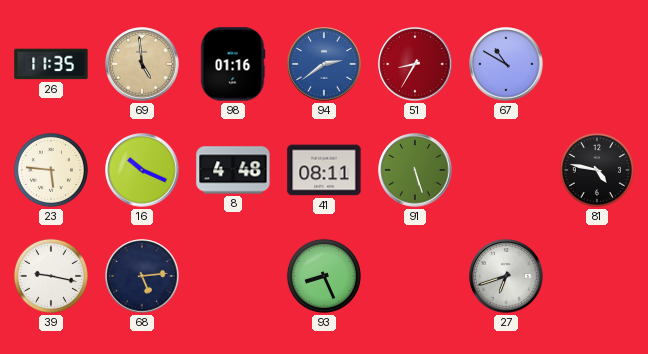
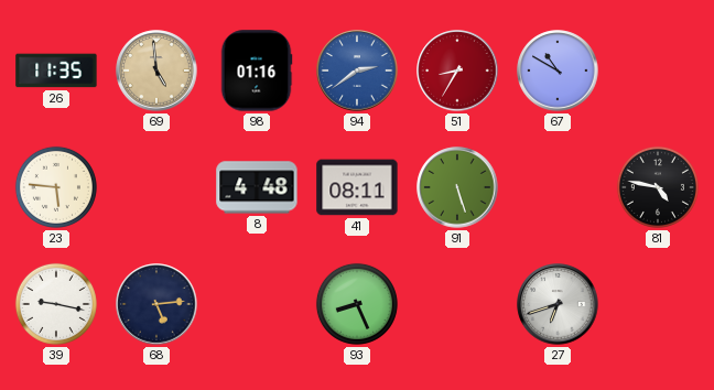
16: 10:19 -> none (142, 170)
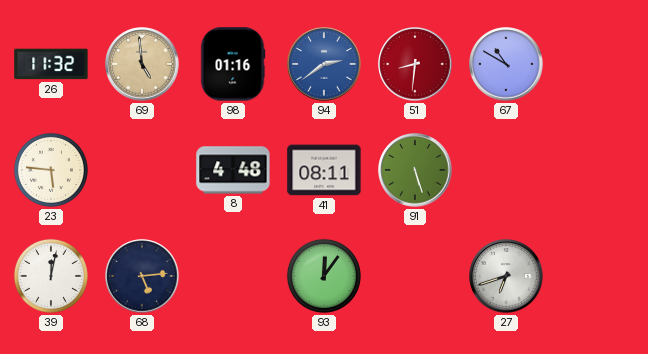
26: 11:35 -> 11:32 (51, 64)
51: 8:35 -> 8:31 (415, 64)
81: 4:47 -> none (658, 187)
39: 9:17 -> 12:02 (51, 276)
93: 8:26 -> 12:06 (324, 276)
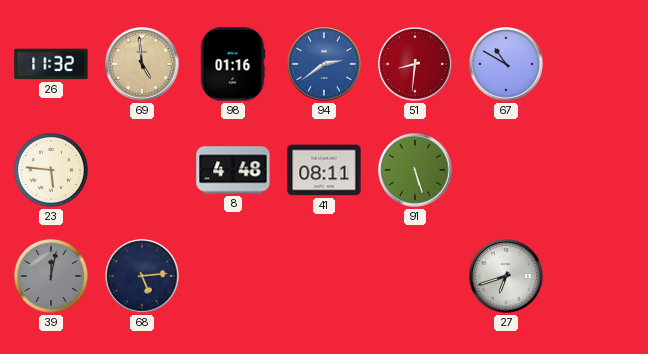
39 dial: white -> grey (51, 276)
93: 12:06 -> none (324, 276)
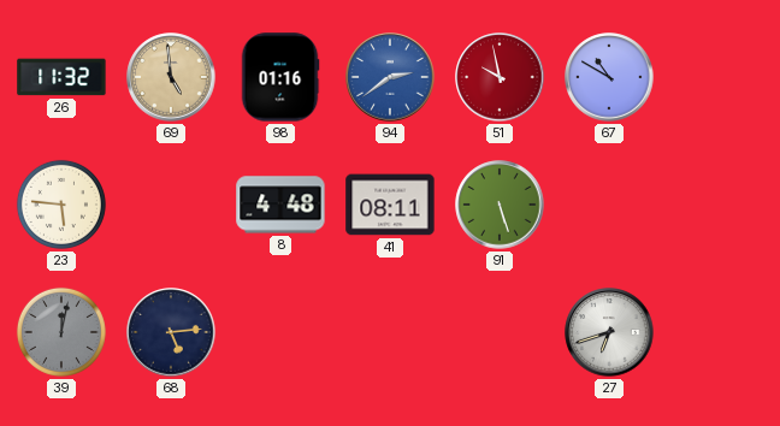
51: 8:31 -> 9:58 (500, 77)
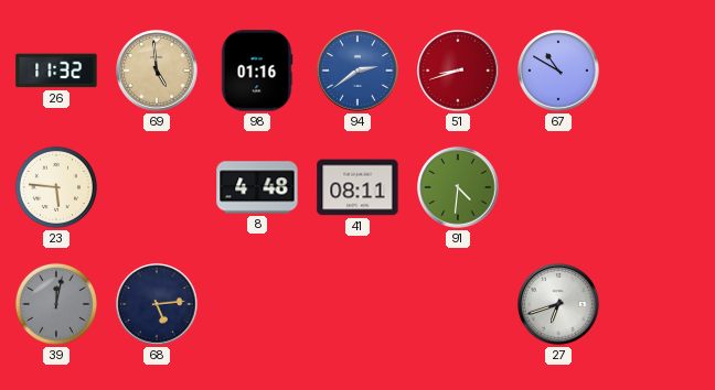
51: 9:58 -> 8:42 (458, 71)
91: 5:27 -> 4:31 (458, 187)
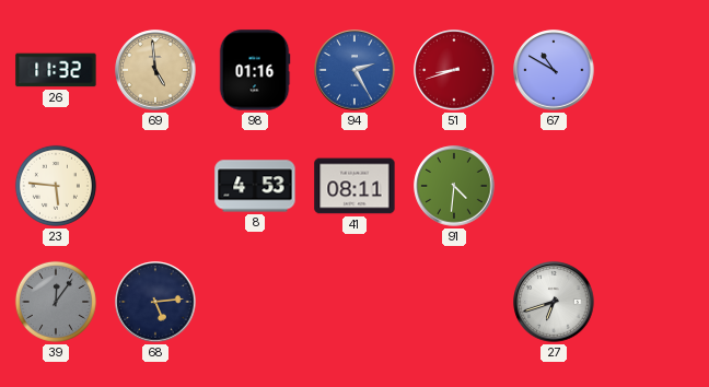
94: 2:39 -> 2:25 (354, 70)
8: 4:48 -> 4:53 (255, 186)
39: 12:02 -> 12:06 (56, 302)
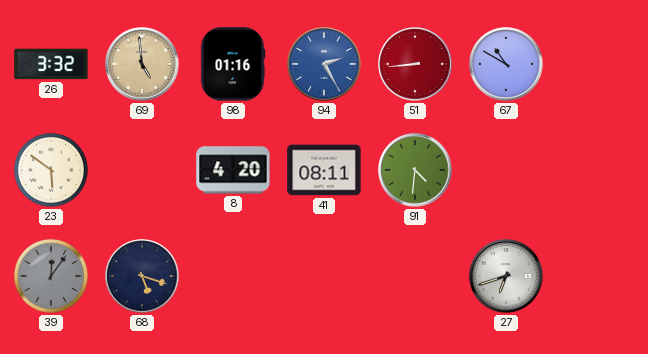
26: 11:32 -> 3:32 (51, 64)
51: 8:42 -> 8:44 (415, 64)
23: 5:46 -> 5:51 (51, 170)
8: 4:53 -> 4:20 (233, 170)
68: 5:14 -> 5:18 (142, 276)
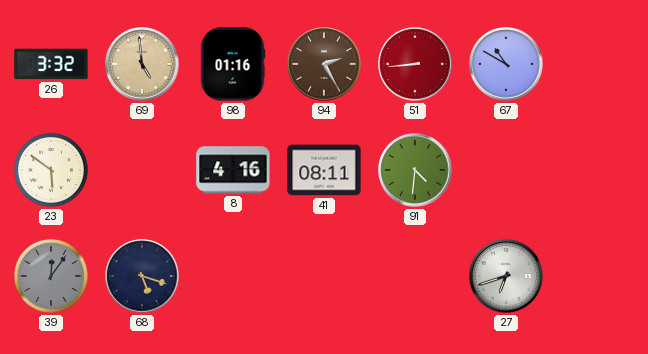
94 dial: blue -> brown (324, 64)
8: 4:20 -> 4:16 (233, 170)
